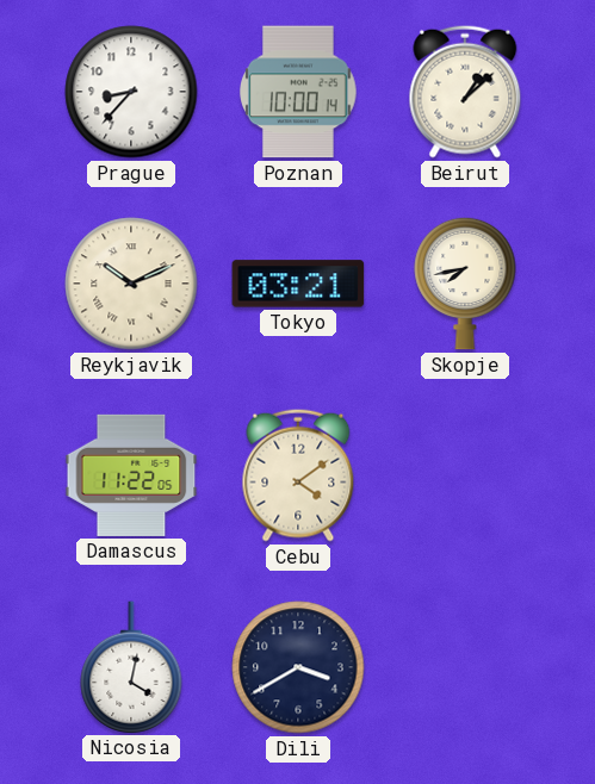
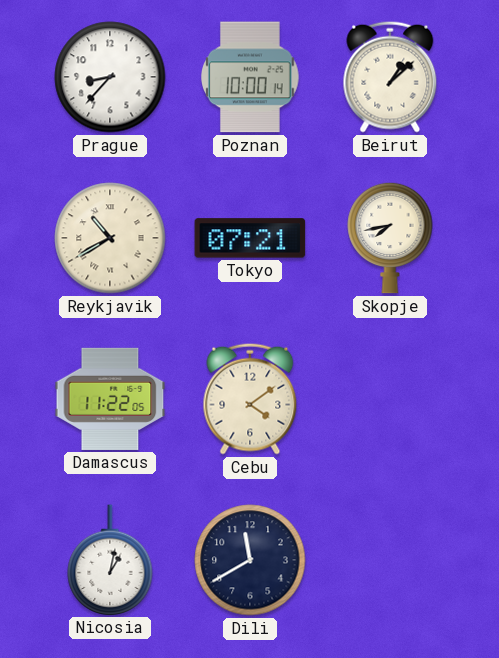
Reykjavik: 10:11 -> 10:40 (110, 238)
Tokyo: 03:21 -> 07:21 (250, 238)
Nicosia: 4:02 -> 1:02 (110, 560)
Dili: 3:40 -> 11:40 (250, 560)
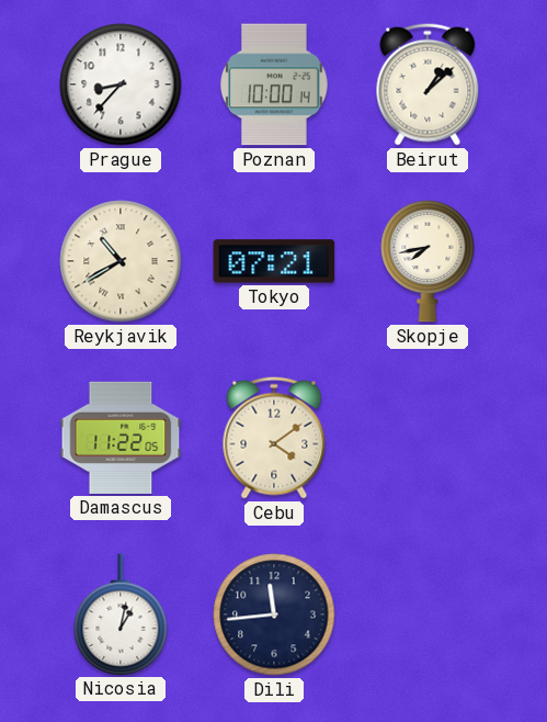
Dili: 11:40 -> 11:44 (274, 614)
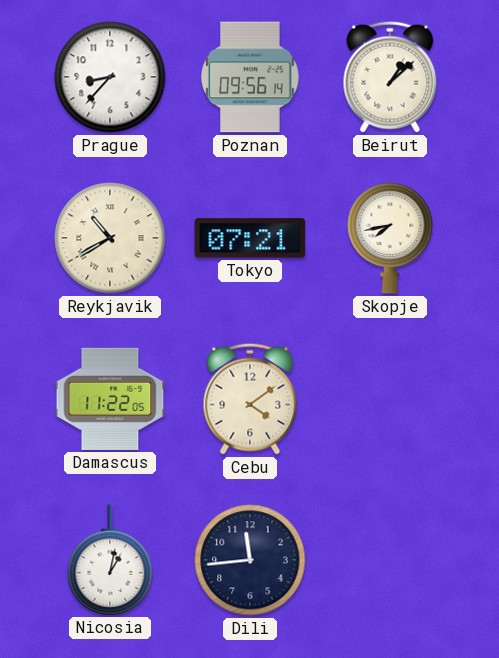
Poznan: 10:00 -> 09:56 (250, 77)
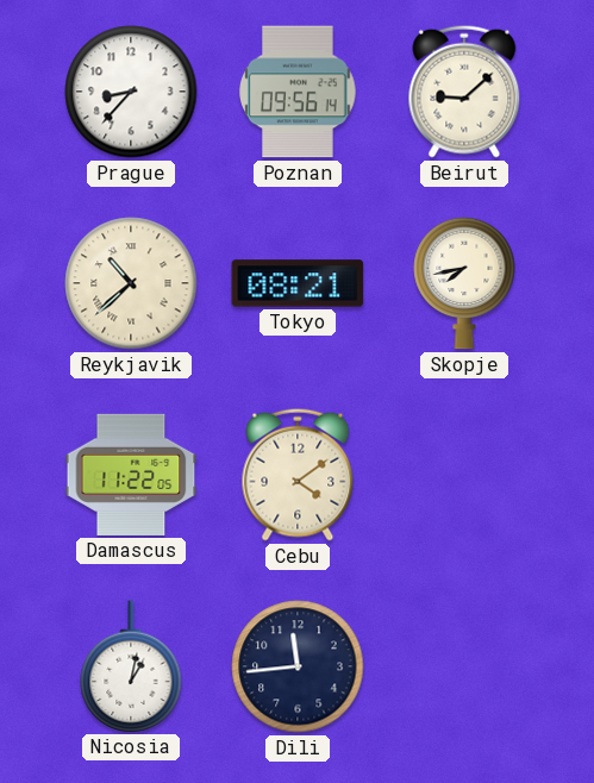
Beirut: 1:08 -> 9:08 (464, 92)
Reykjavik: 10:40 -> 10:38 (131, 283)
Tokyo: 07:21 -> 08:21 (298, 283)
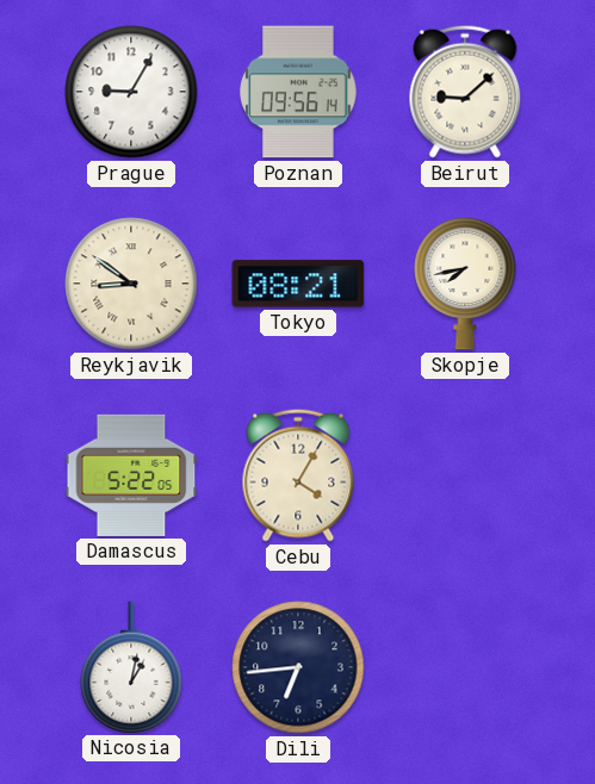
Prague: 8:37 -> 9:05 (131, 92)
Reykjavik: 10:38 -> 8:51 (131, 284)
Damascus: 11:22 -> 5:22 (131, 475)
Cebu: 4:09 -> 4:05 (298, 475)
Dili: 11:44 -> 6:44 (298, 667)
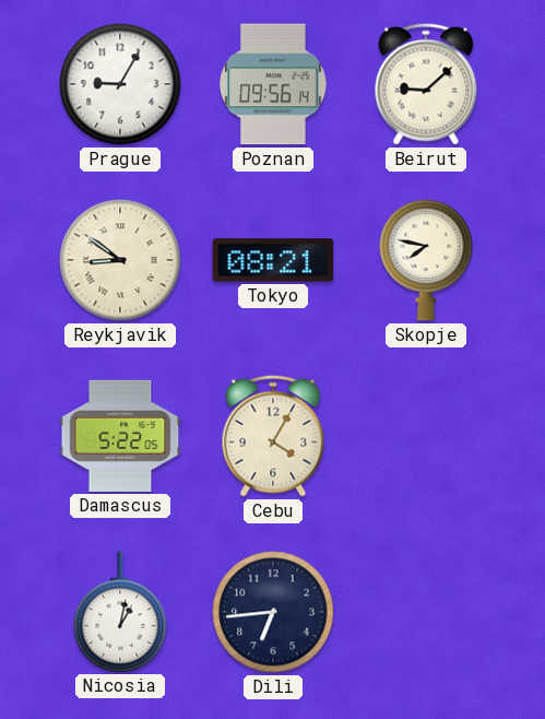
Skopje: 7:43 -> 7:47 (426, 260)
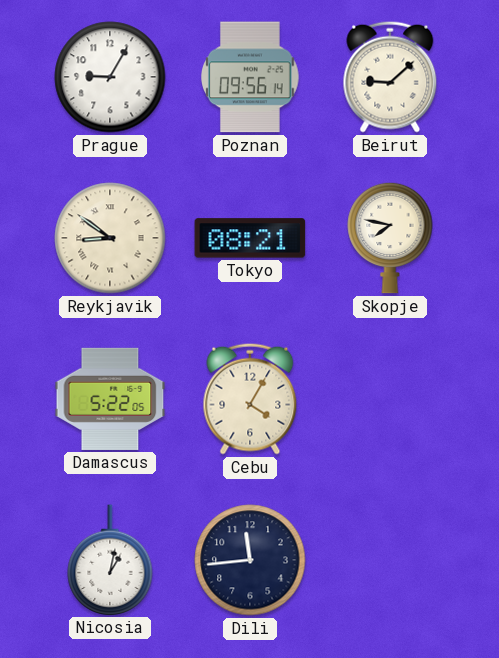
Dili: 6:44 -> 11:44 (250, 560)
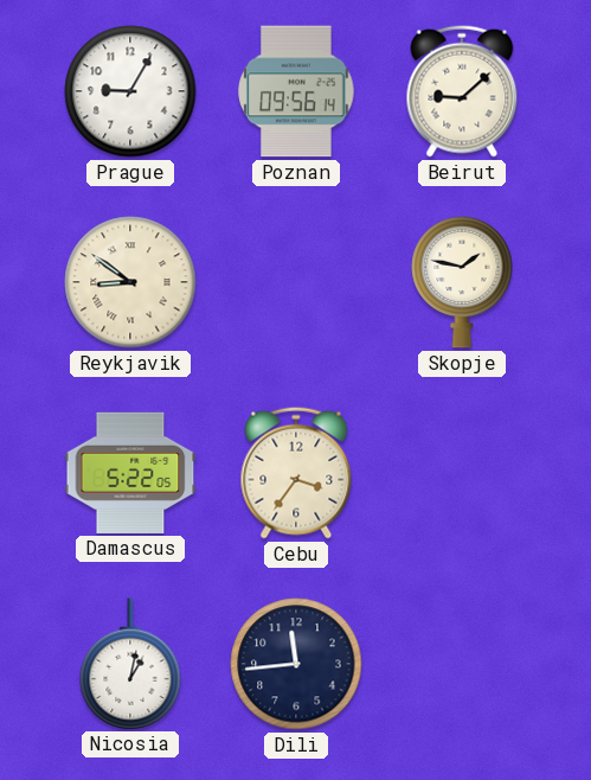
Tokyo: 08:21 -> none (250, 238)
Skopje: 7:47 -> 1:47 (462, 282)
Cebu: 4:05 -> 3:36 (296, 473)
